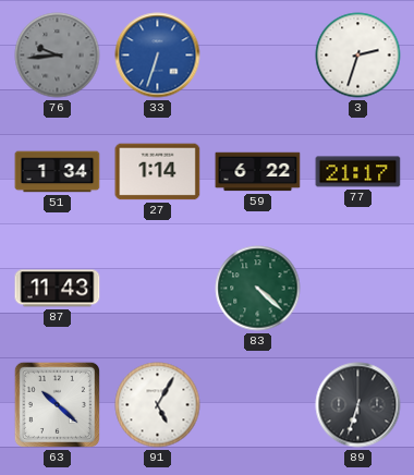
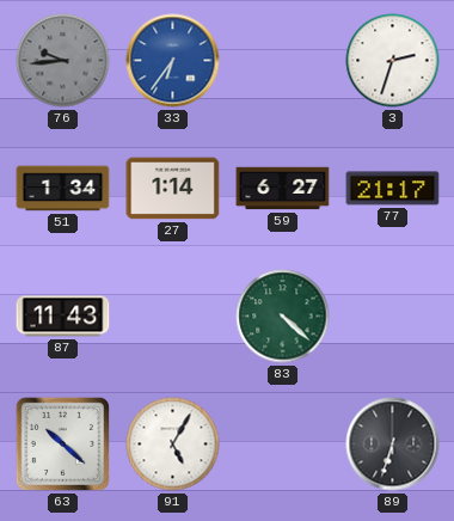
33: 6:33 -> 6:36 (173, 61)
59: 6:22 -> 6:27 (283, 189)
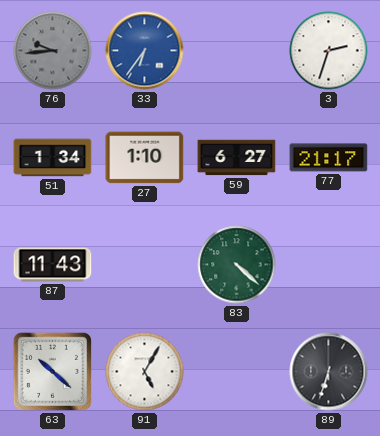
27: 1:14 -> 1:10 (145, 158)
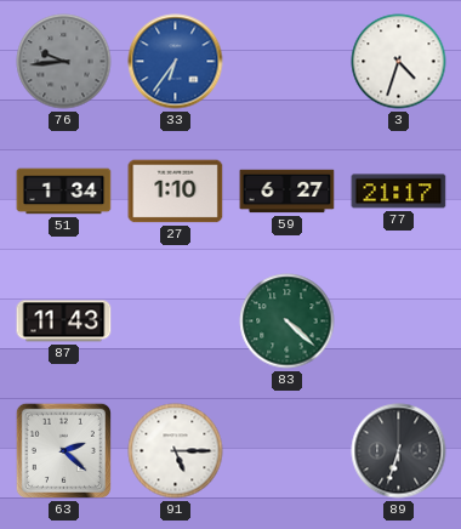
3: 2:33 -> 4:33 (399, 62)
63: 10:22 -> 2:22 (63, 450)
91: 5:05 -> 5:15 (176, 451)
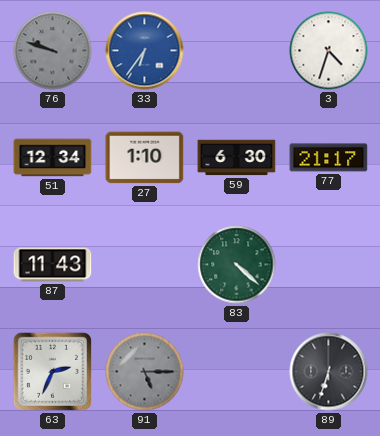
76: 9:44 -> 9:48 (53, 51)
51: 1:34 -> 12:34 (53, 158)
59: 6:27 -> 6:30 (237, 158)
63: 2:22 -> 2:34 (52, 371)
91 dial: white -> grey (145, 372)
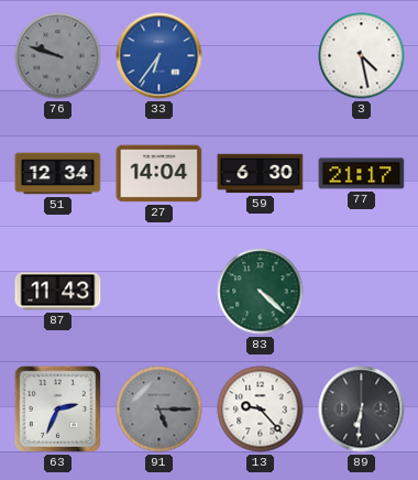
3: 4:33 -> 4:28 (362, 56)
27: 1:10 -> 14:04 (159, 174)
13: none -> 9:23 (261, 410)
89: 6:33 -> 6:31 (362, 410)
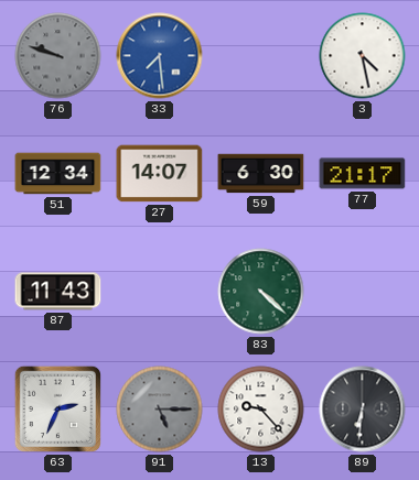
33: 6:36 -> 7:29 (160, 56)
27: 14:04 -> 14:07 (160, 174)
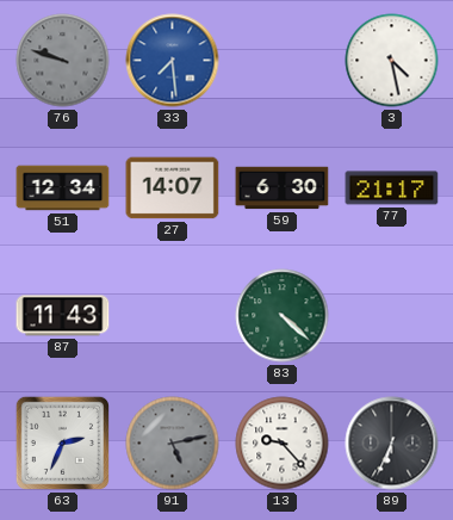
91: 5:15 -> 5:13 (173, 444)
89: 6:31 -> 6:34 (392, 444)
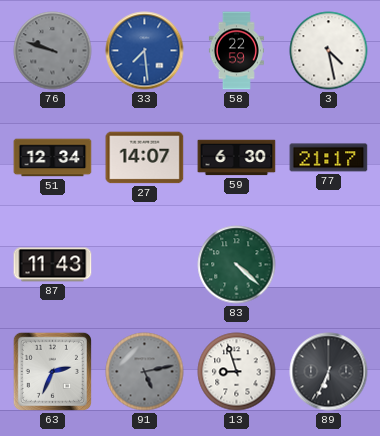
58: none -> 22:59 (236, 51)
13: 9:23 -> 8:57 (237, 372)
